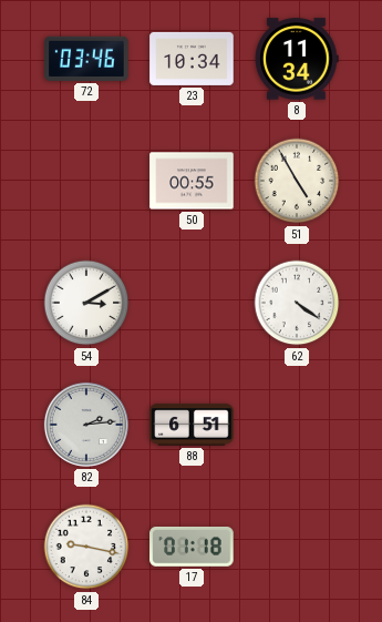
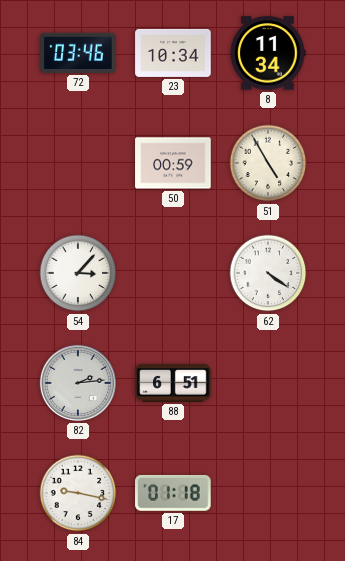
50: 00:55 -> 00:59 (173, 163)
54: 3:10 -> 3:07 (78, 273)
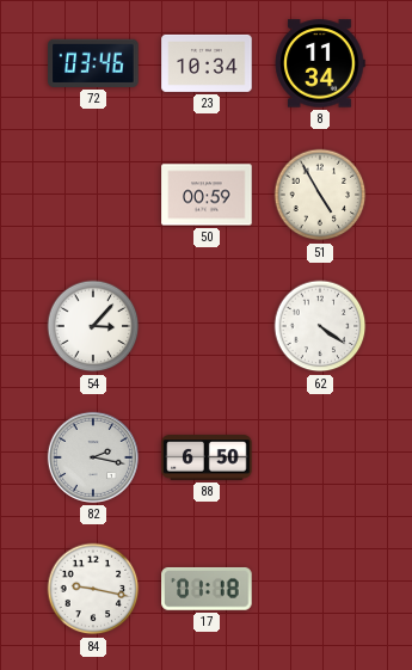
82: 2:14 -> 2:17 (93, 457)
88: 6:51 -> 6:50 (207, 457)
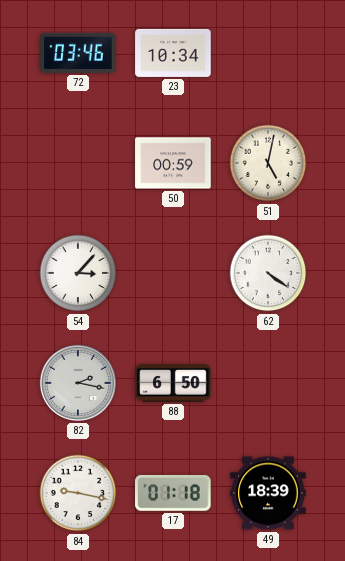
8: 11:34 -> none (320, 63)
51: 4:55 -> 5:02 (268, 163)
49: none -> 18:39 (268, 493)
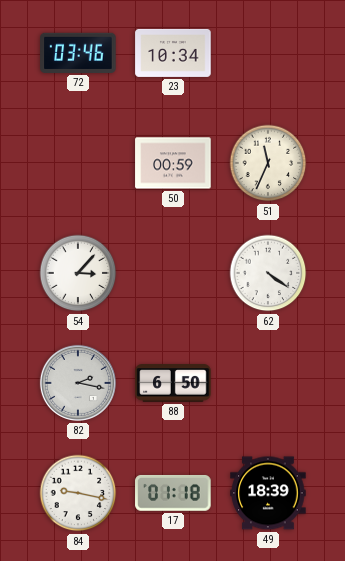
51: 5:02 -> 11:34 (268, 163)
